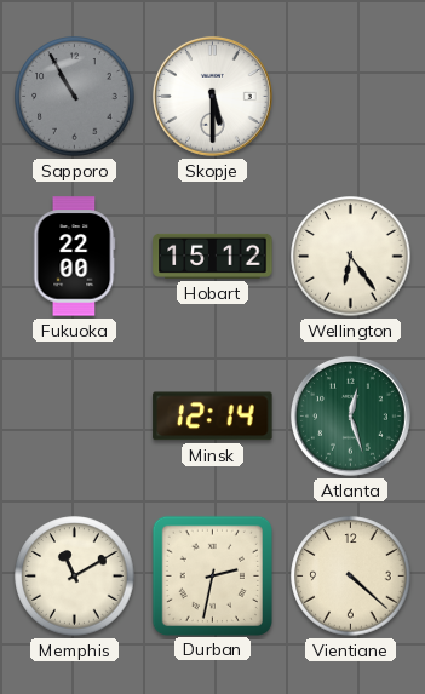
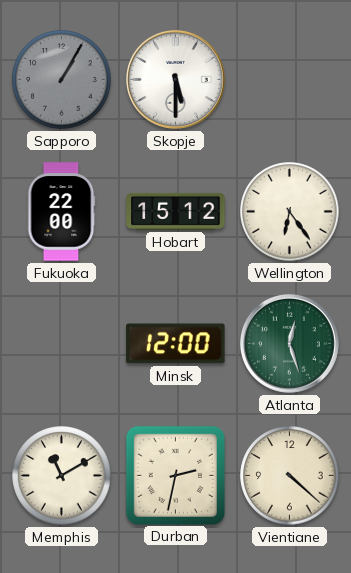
Sapporo: 10:55 -> 1:05 (62, 80)
Minsk: 12:14 -> 12:00 (176, 344)
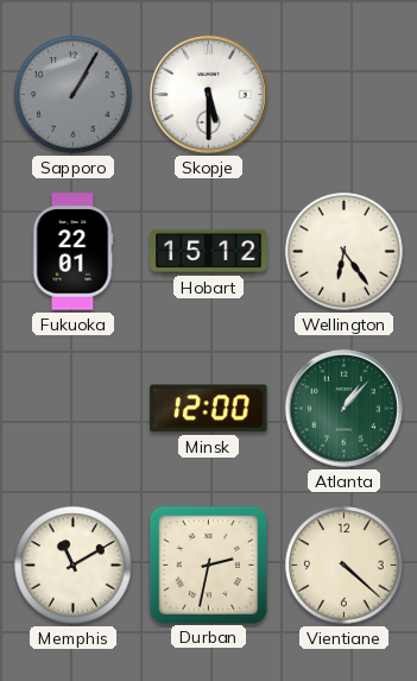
Fukuoka: 22:00 -> 22:01 (72, 252)
Atlanta: 12:27 -> 1:07 (343, 408)
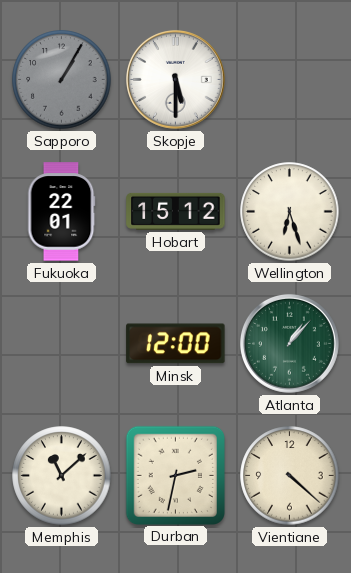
Wellington: 6:24 -> 6:27 (290, 212)
Memphis: 11:10 -> 11:08 (62, 476)
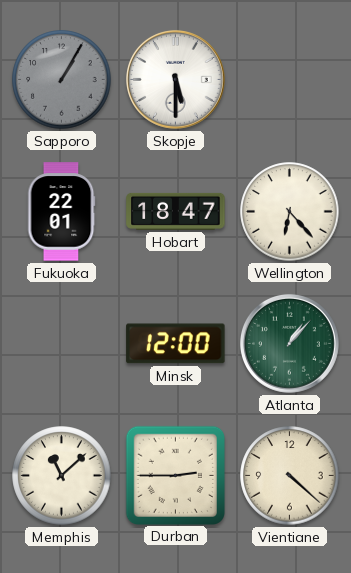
Hobart: 15:12 -> 18:47 (176, 211)
Wellington: 6:27 -> 6:23 (290, 212)
Durban: 2:32 -> 2:45 (175, 475)
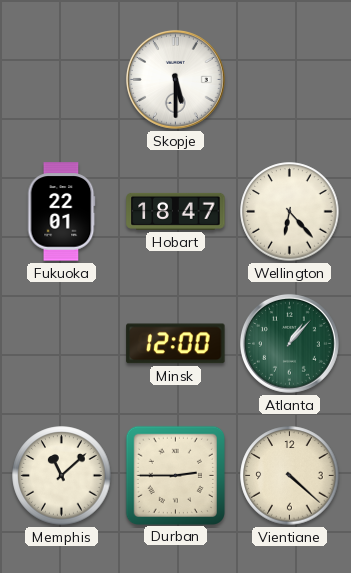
Sapporo: 1:05 -> none (62, 80)
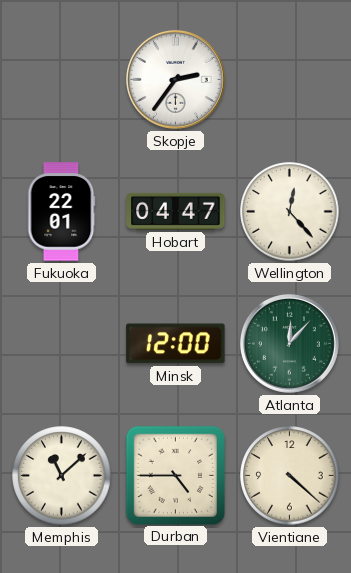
Skopje: 5:30 -> 2:36 (175, 79)
Hobart: 18:47 -> 04:47 (176, 211)
Wellington: 6:23 -> 12:23 (290, 212)
Atlanta: 1:07 -> 12:07 (289, 343)
Durban: 2:45 -> 4:45 (175, 475)
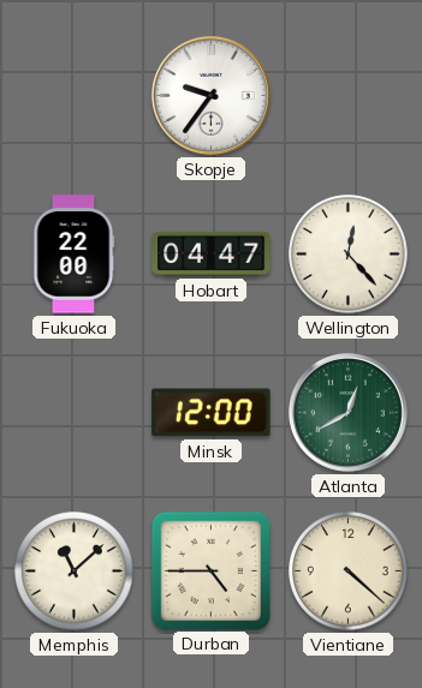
Skopje: 2:36 -> 9:36 (210, 95)
Fukuoka: 22:01 -> 22:00 (73, 255)
Atlanta: 12:07 -> 12:40 (347, 412)
